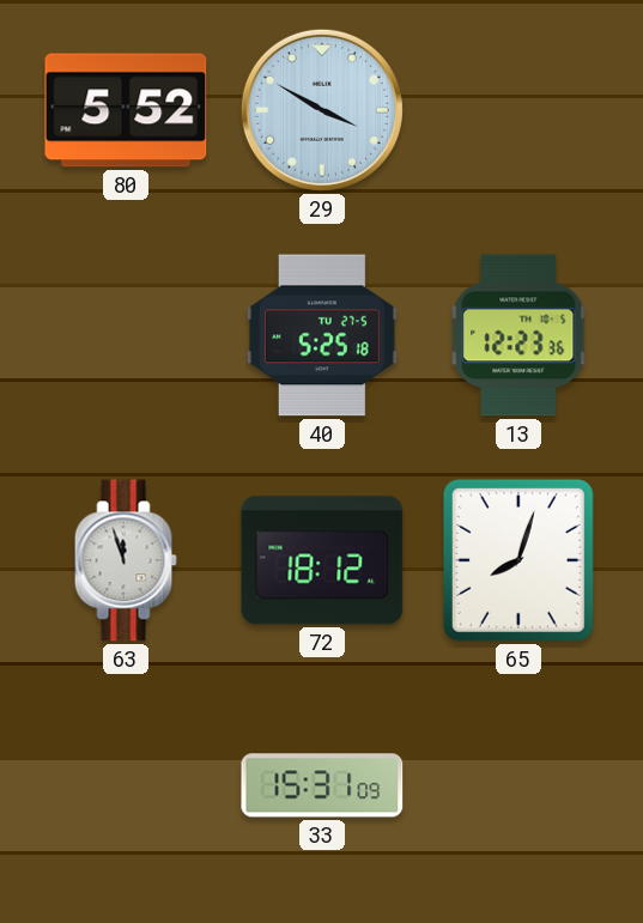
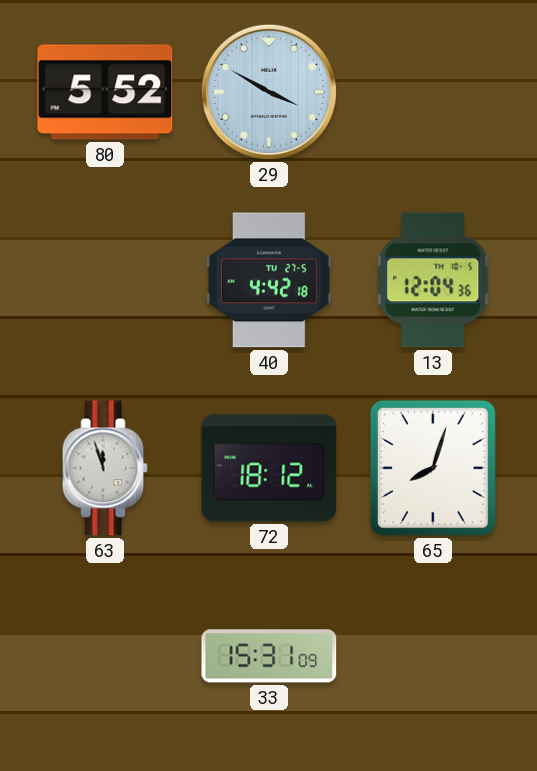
40: 5:25 -> 4:42 (269, 280)
13: 12:23 -> 12:04 (433, 280)
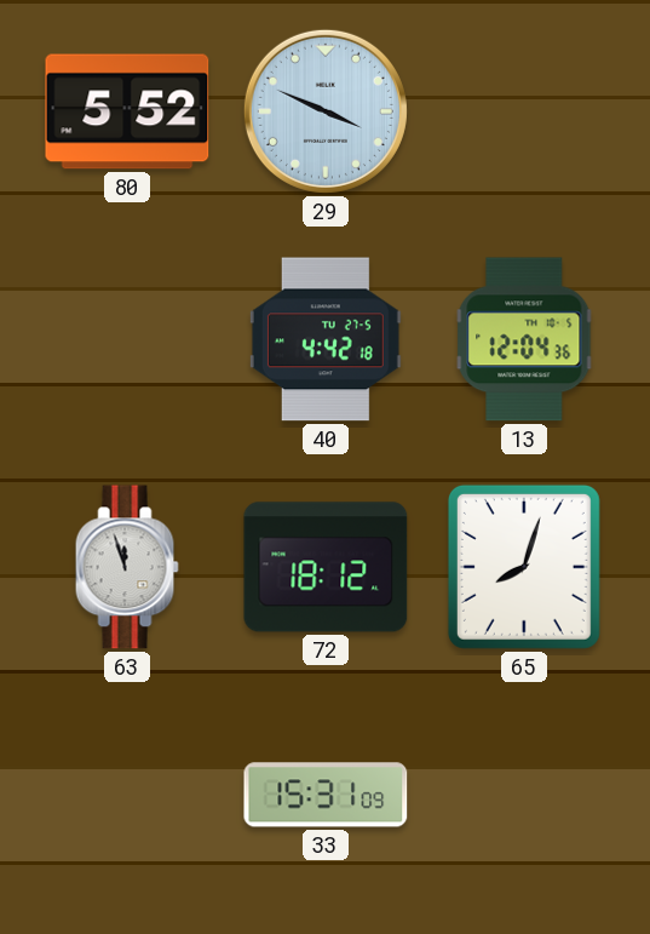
29: 3:50 -> 3:49 (326, 111)
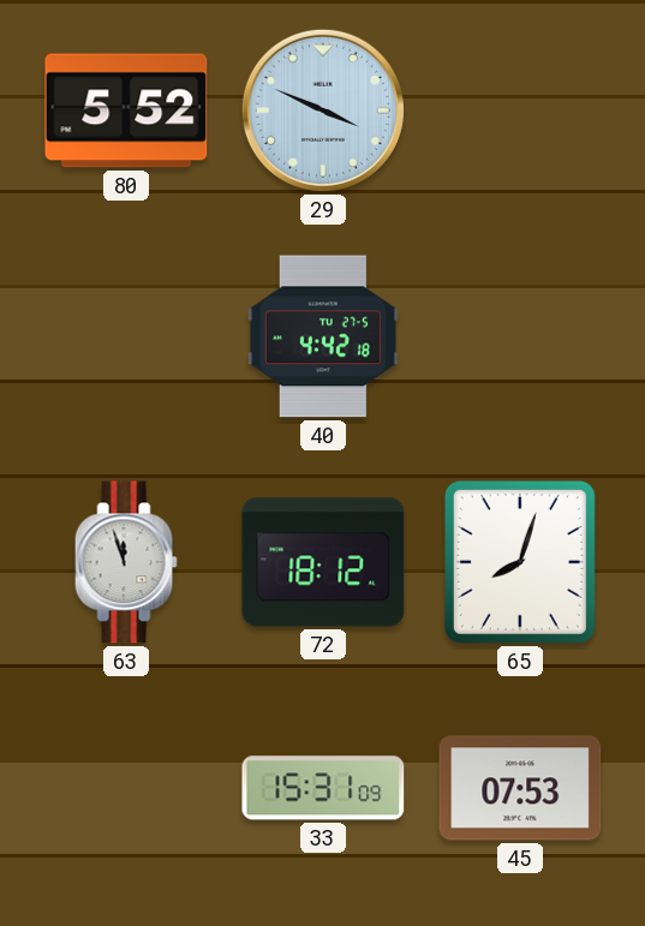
13: 12:04 -> none (524, 339)
45: none -> 07:53 (520, 788)
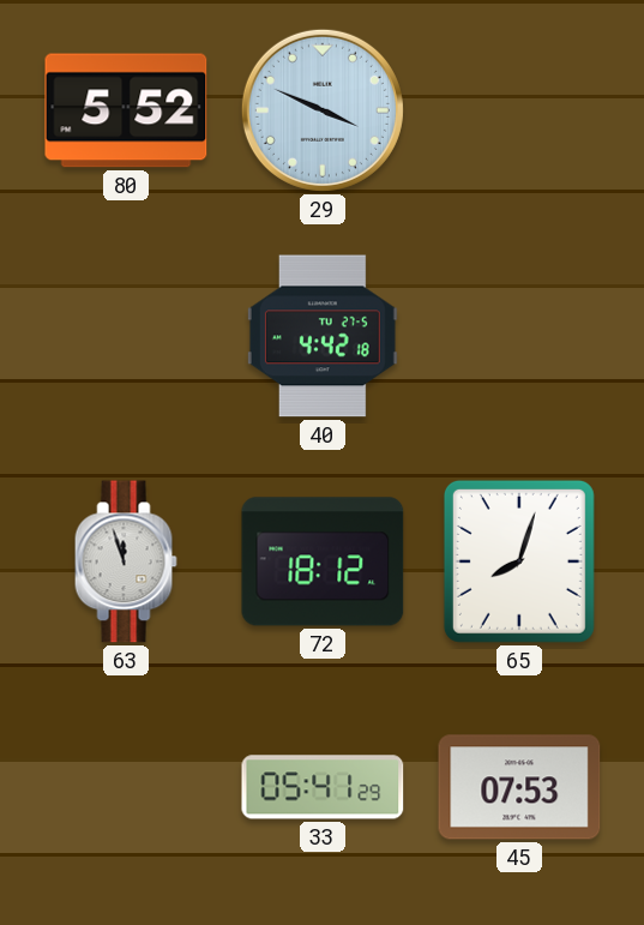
33: 15:31 -> 05:41 (323, 787)
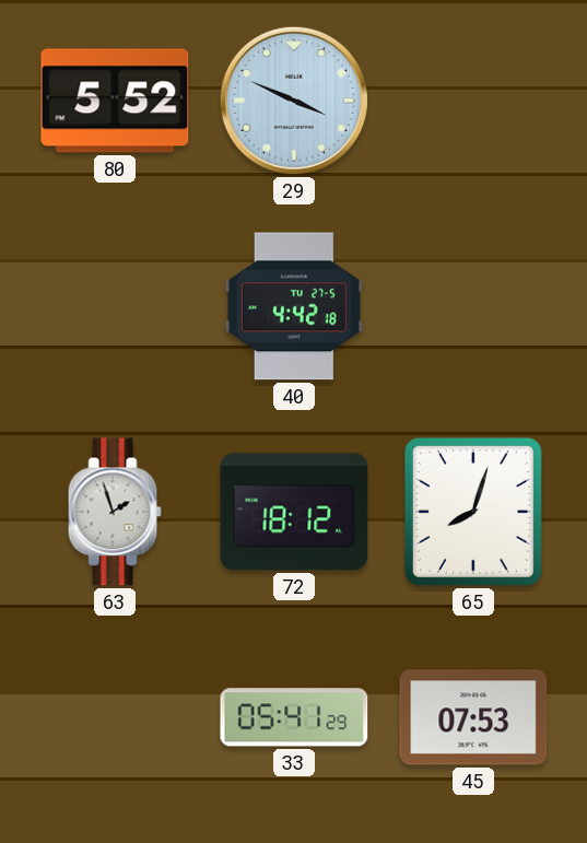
63: 11:57 -> 1:57 (115, 512)
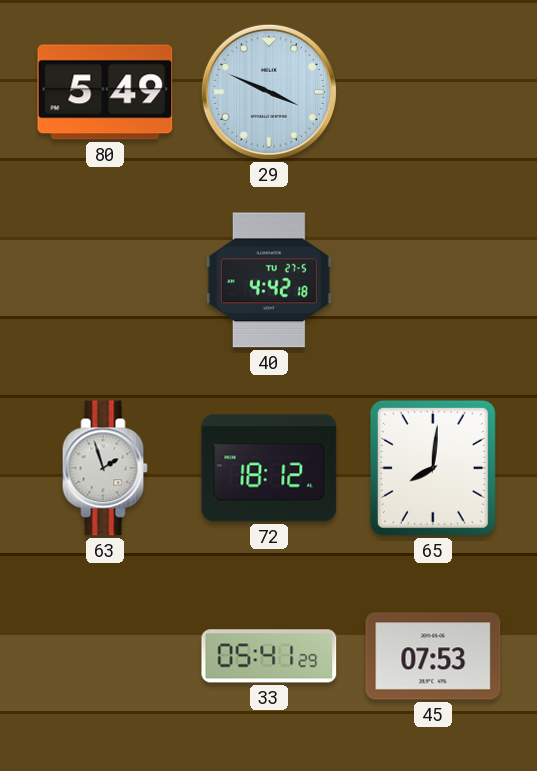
80: 5:52 -> 5:49 (105, 92)
65: 8:03 -> 8:01 (433, 468)
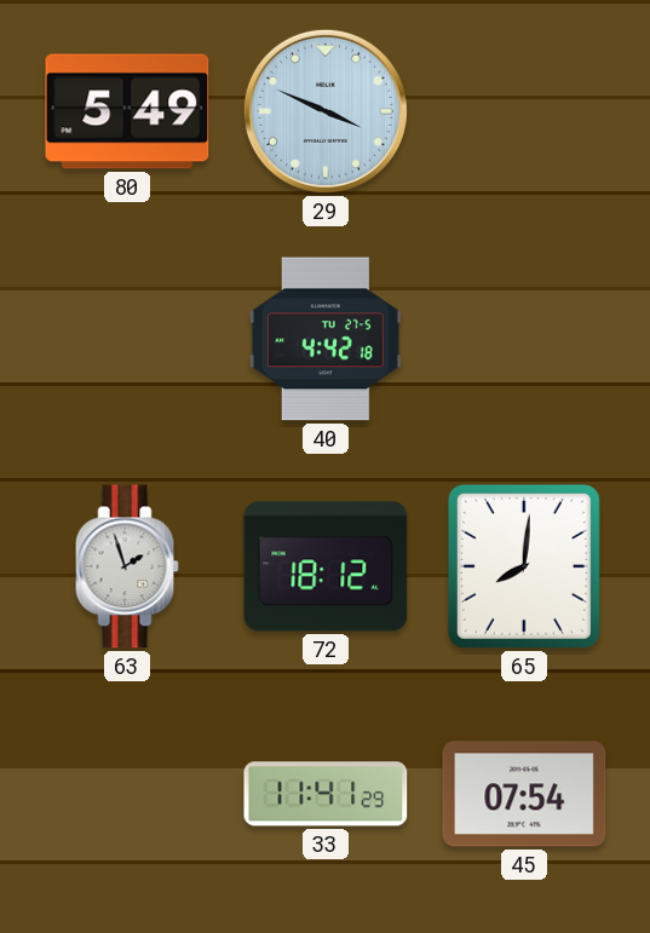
33: 05:41 -> 11:41 (326, 794)
45: 07:53 -> 07:54 (524, 794)
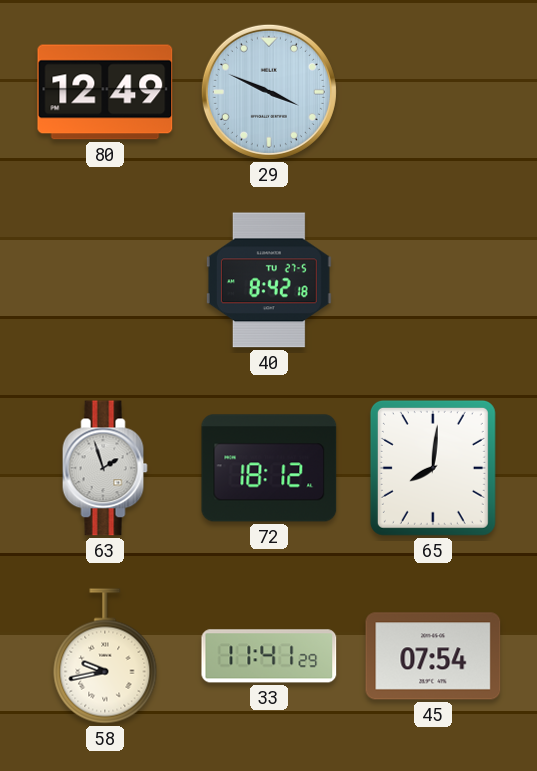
80: 5:49 -> 12:49 (105, 92)
40: 4:42 -> 8:42 (269, 280)
58: none -> 9:43 (105, 656)
